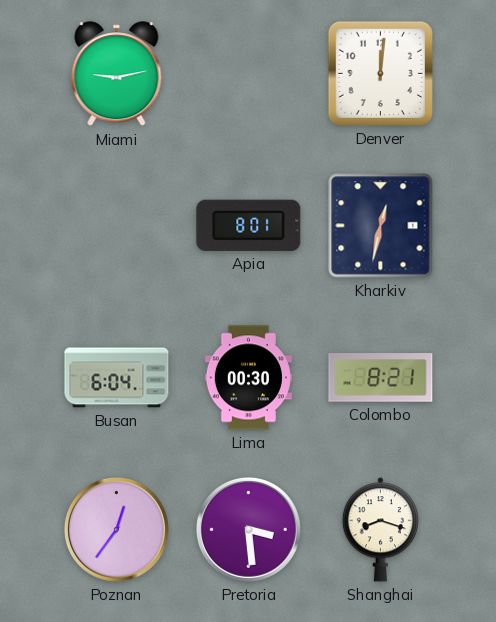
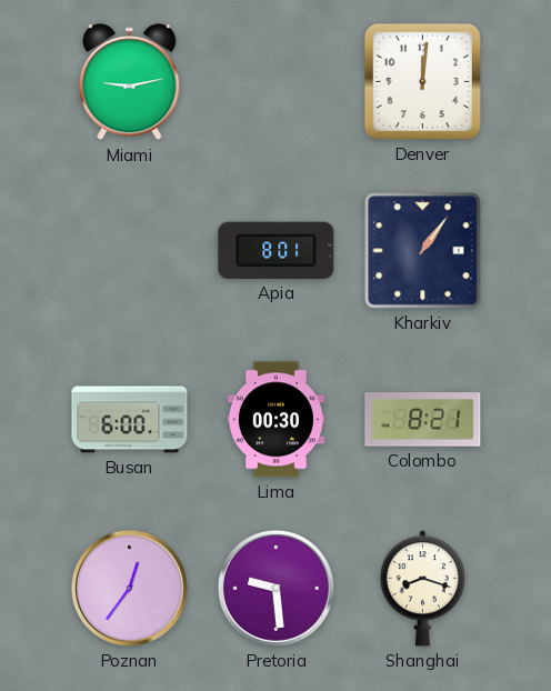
Kharkiv: 12:32 -> 1:06 (423, 251)
Busan: 6:04 -> 6:00 (130, 420)
Pretoria: 3:29 -> 9:29 (275, 588)
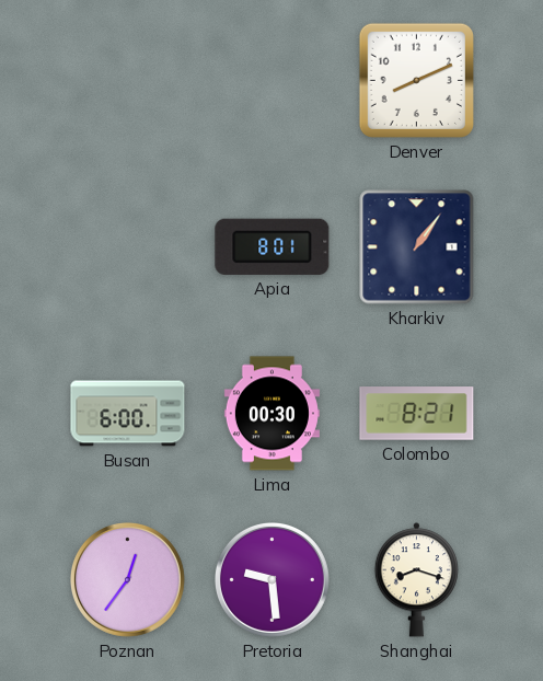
Miami: 9:13 -> none (130, 82)
Denver: 12:01 -> 8:11 (416, 80)
